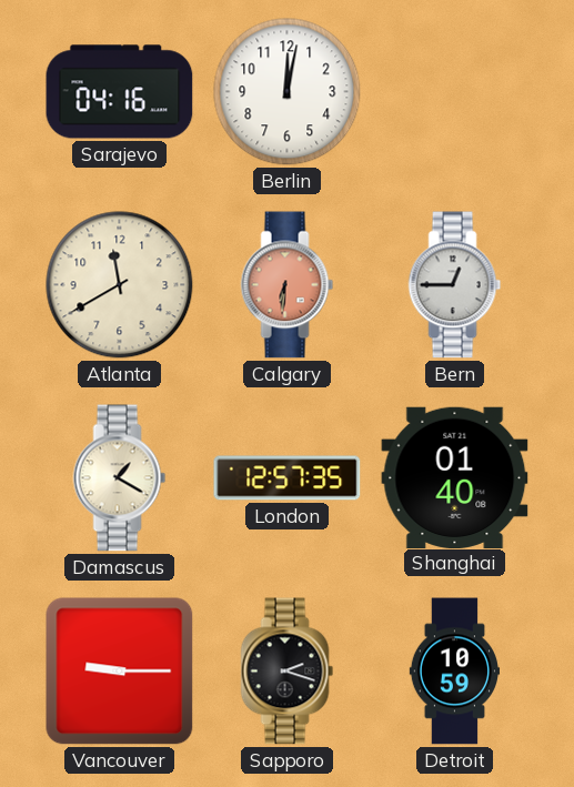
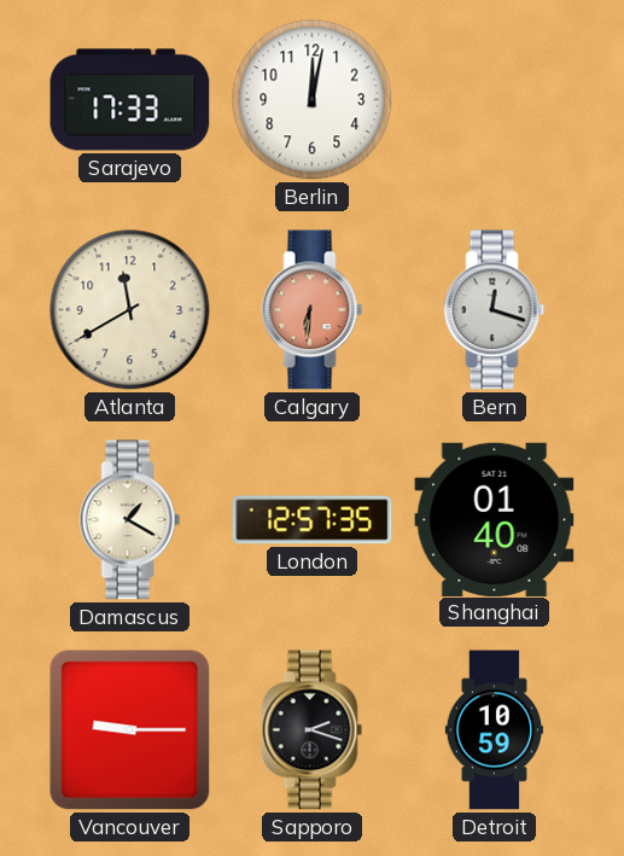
Sarajevo: 04:16 -> 17:33 (130, 100)
Bern: 12:45 -> 12:18 (495, 310)
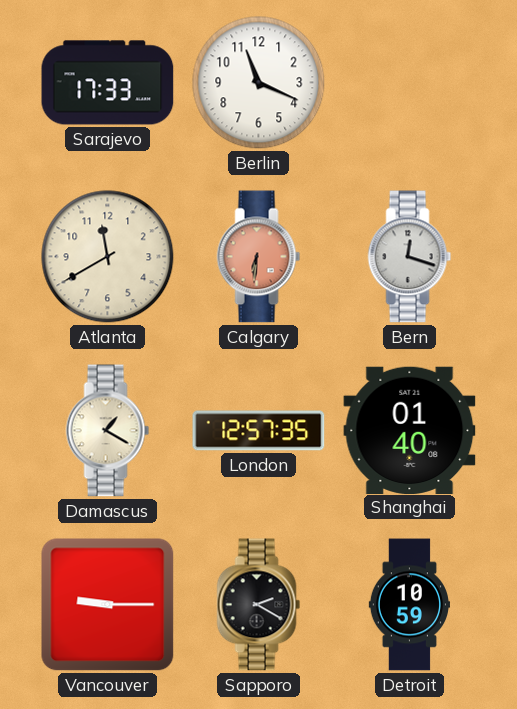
Berlin: 12:02 -> 11:19 (259, 83)
Sapporo: 2:18 -> 2:20 (259, 605)
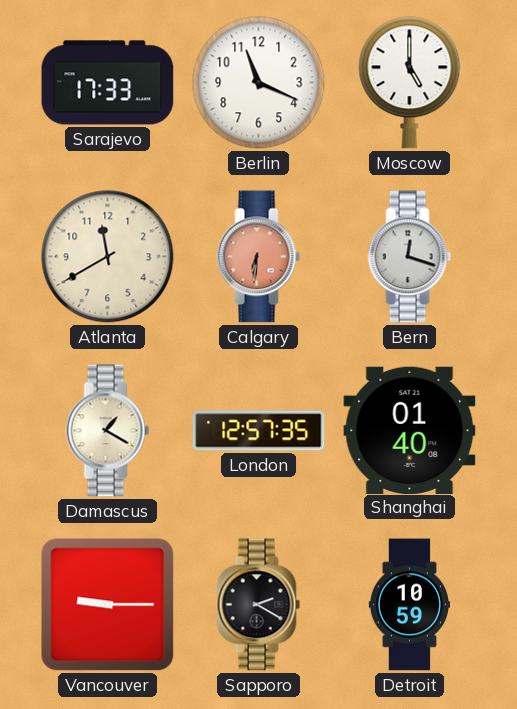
Moscow: none -> 5:00 (410, 83)
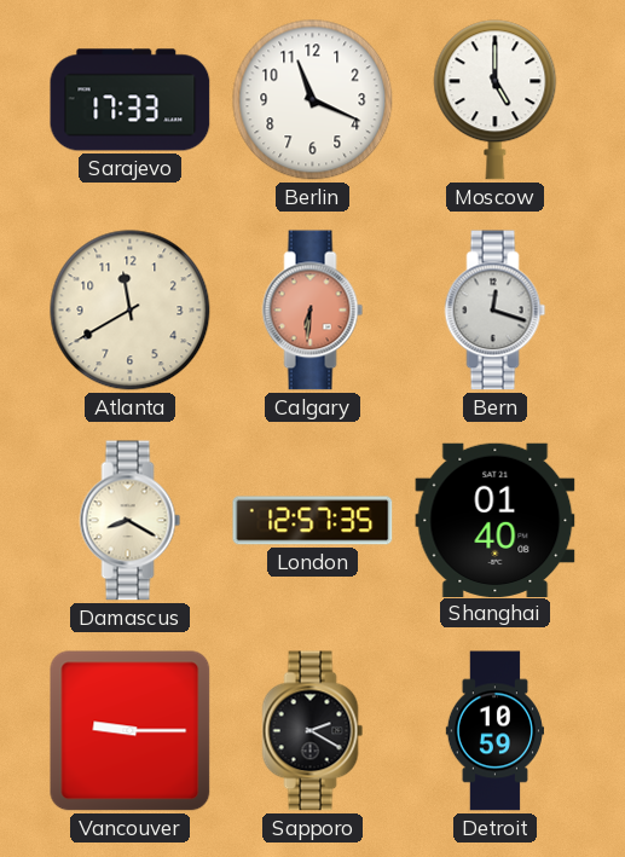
Damascus: 1:20 -> 8:20 (131, 521)
